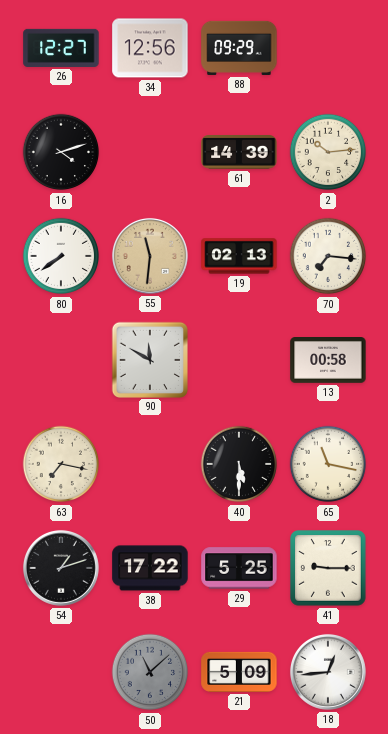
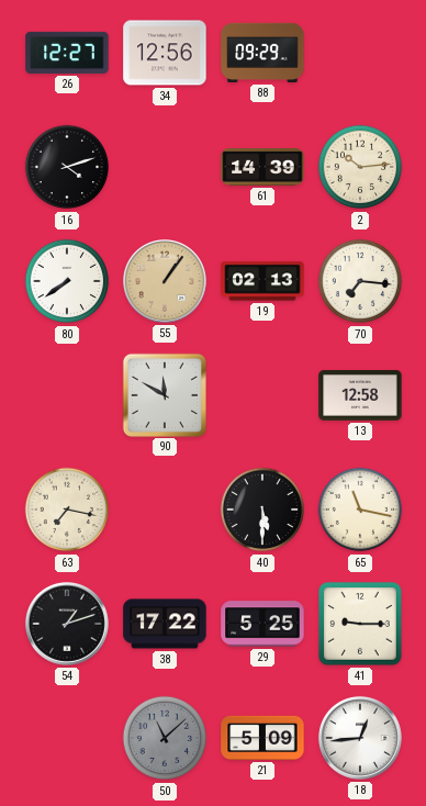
55: 11:31 -> 1:06 (165, 281)
13: 00:58 -> 12:58 (360, 396)
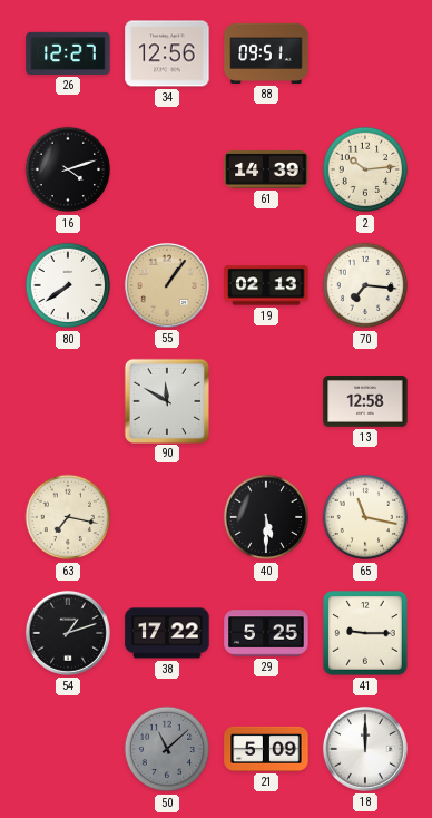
88: 09:29 -> 09:51 (266, 53)
18: 12:44 -> 12:00 (365, 749)
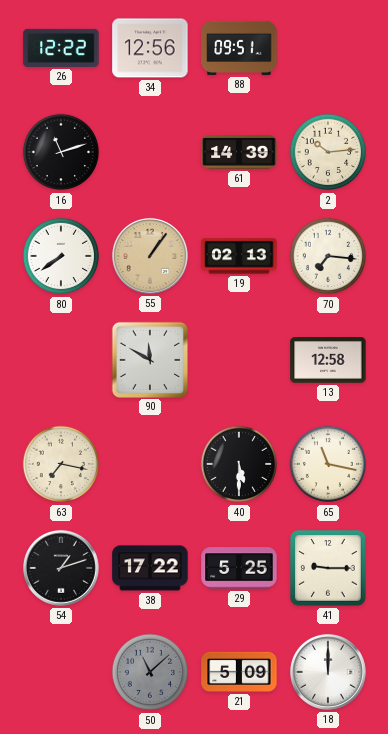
26: 12:27 -> 12:22 (61, 48)
16: 4:12 -> 11:12 (61, 152)
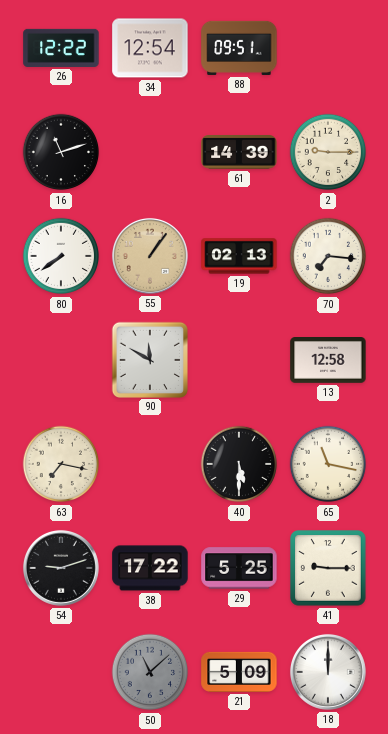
34: 12:56 -> 12:54 (150, 48)
2: 10:14 -> 9:15 (328, 152)
54: 1:12 -> 9:12 (61, 568)
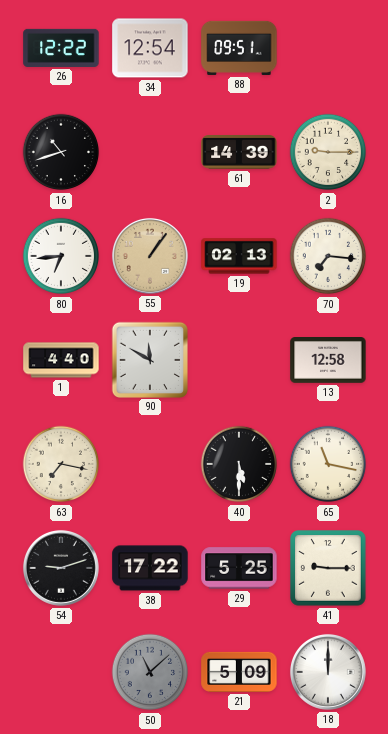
16: 11:12 -> 10:42 (61, 152)
80: 7:39 -> 6:44 (61, 256)
1: none -> 4:40 (61, 360)
